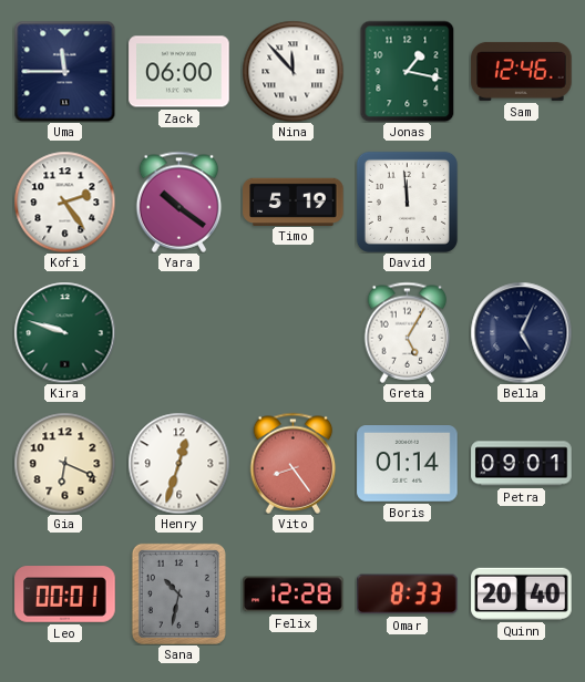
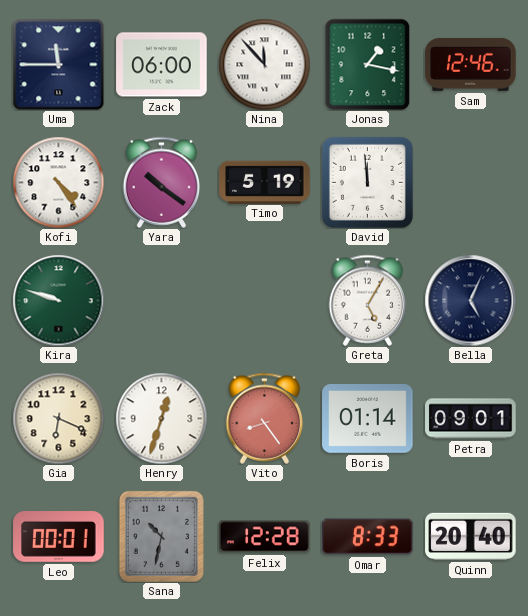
Kofi: 2:24 -> 4:24 (58, 182)
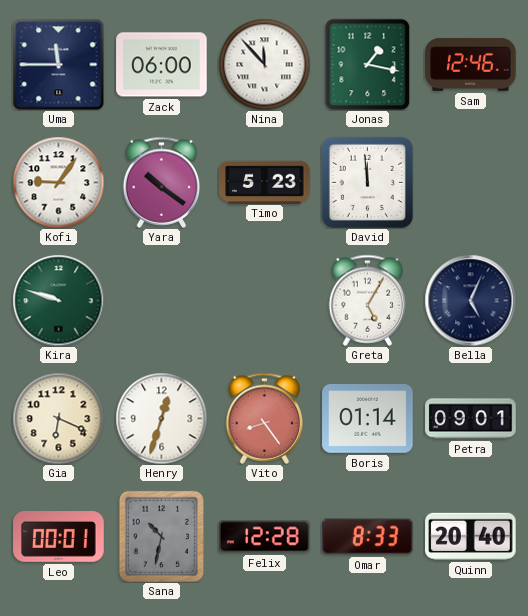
Kofi: 4:24 -> 9:06 (58, 182)
Timo: 5:19 -> 5:23 (265, 182)
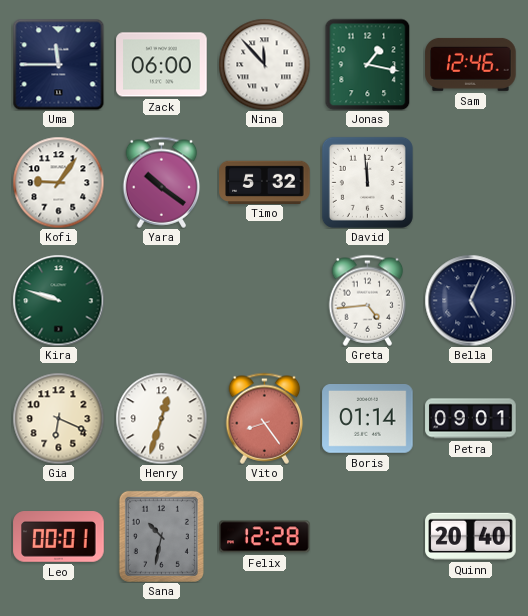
Timo: 5:23 -> 5:32 (265, 182)
Greta: 5:05 -> 4:44 (368, 300)
Omar: 8:33 -> none (368, 537)
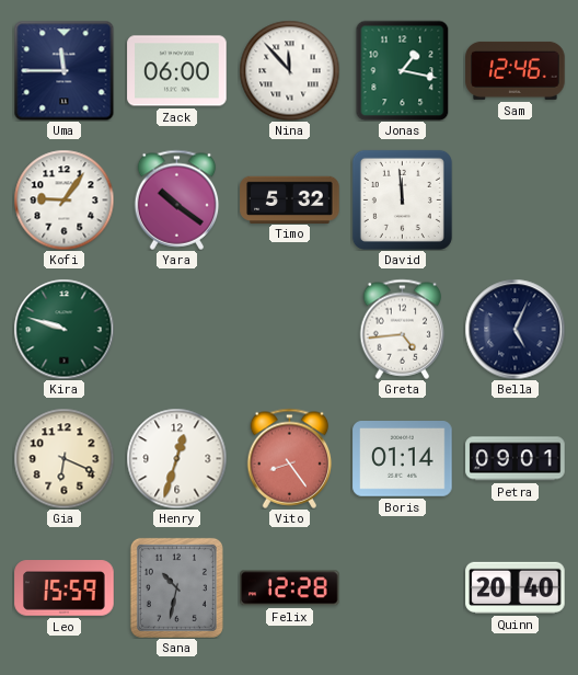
Leo: 00:01 -> 15:59 (65, 588)
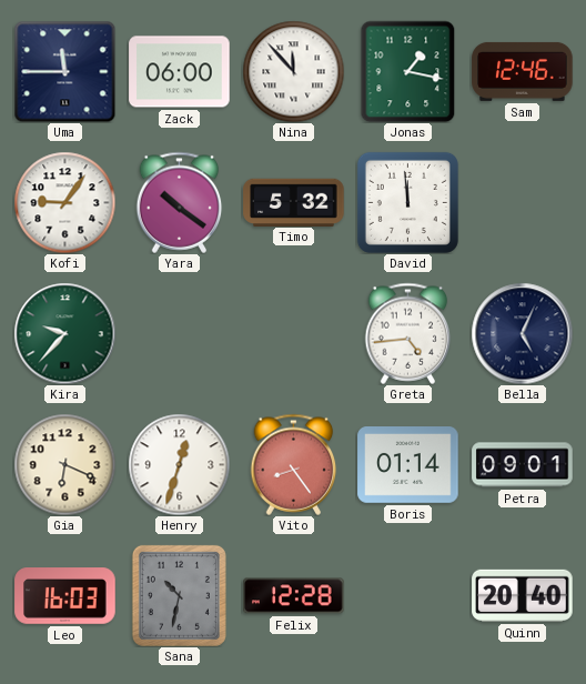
Kira: 9:48 -> 9:37 (64, 333)
Leo: 15:59 -> 16:03 (65, 596)
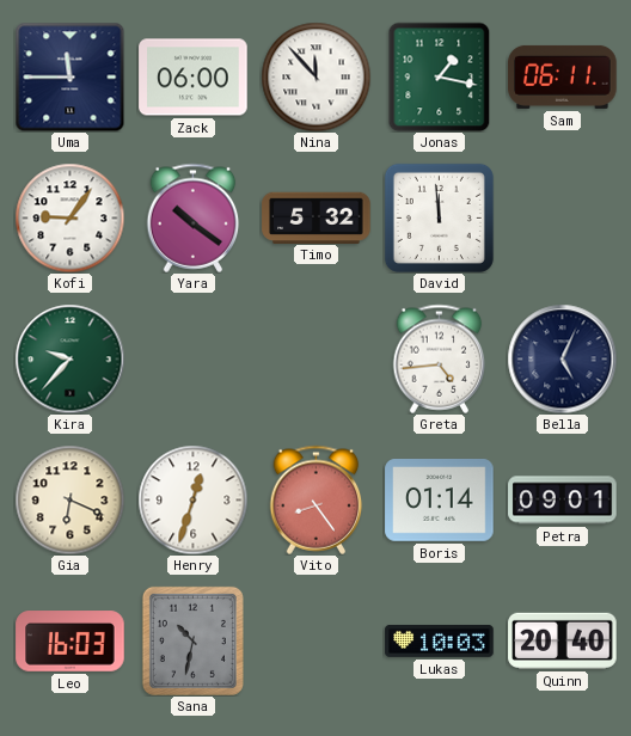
Sam: 12:46 -> 06:11 (563, 76)
Felix: 12:28 -> none (294, 596)
Lukas: none -> 10:03 (440, 642)
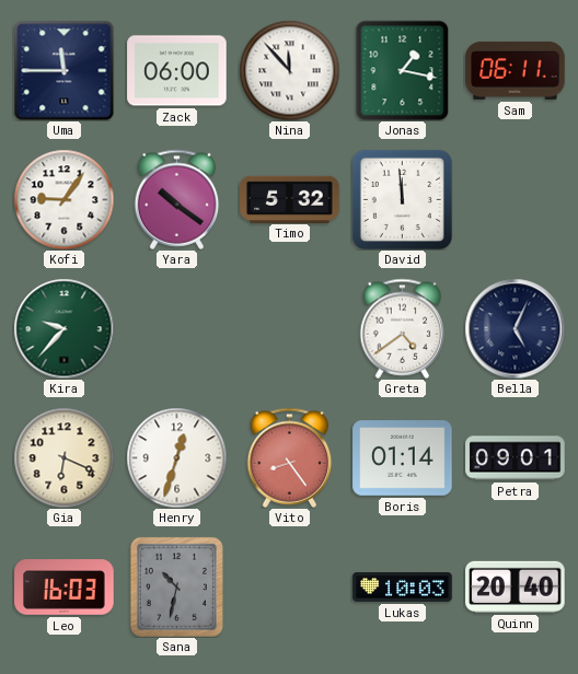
Greta: 4:44 -> 4:39 (403, 328)
